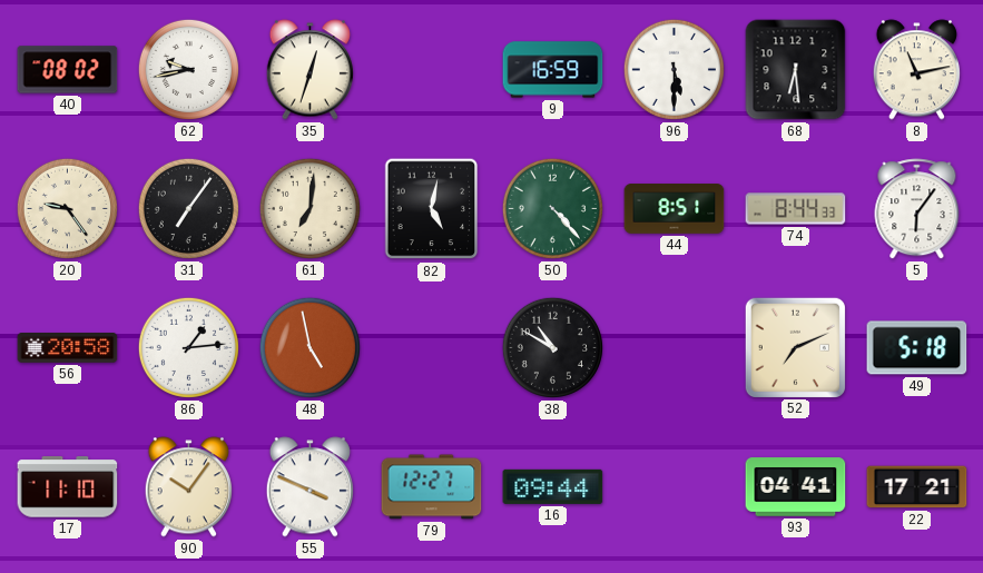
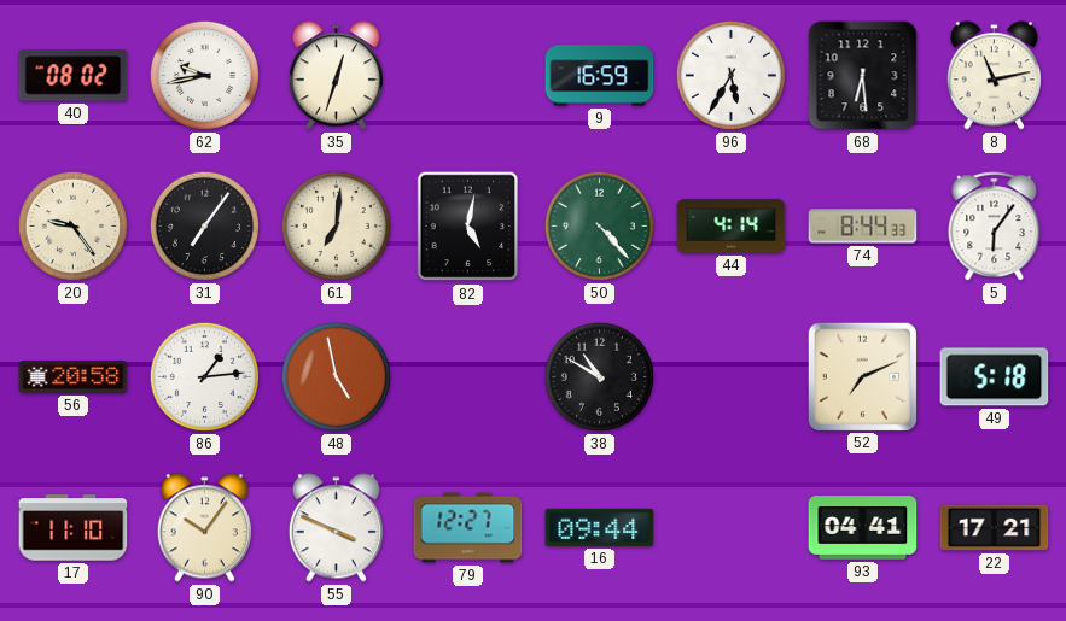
96: 5:30 -> 5:35 (730, 75)
44: 8:51 -> 4:14 (732, 227)
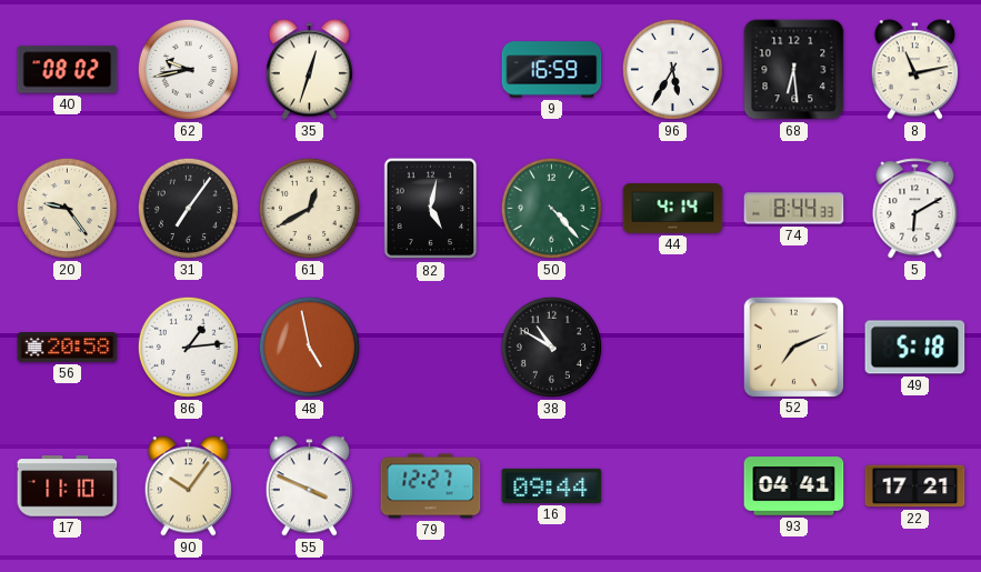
61: 7:01 -> 12:40 (309, 208)
5: 6:06 -> 6:10 (915, 209)
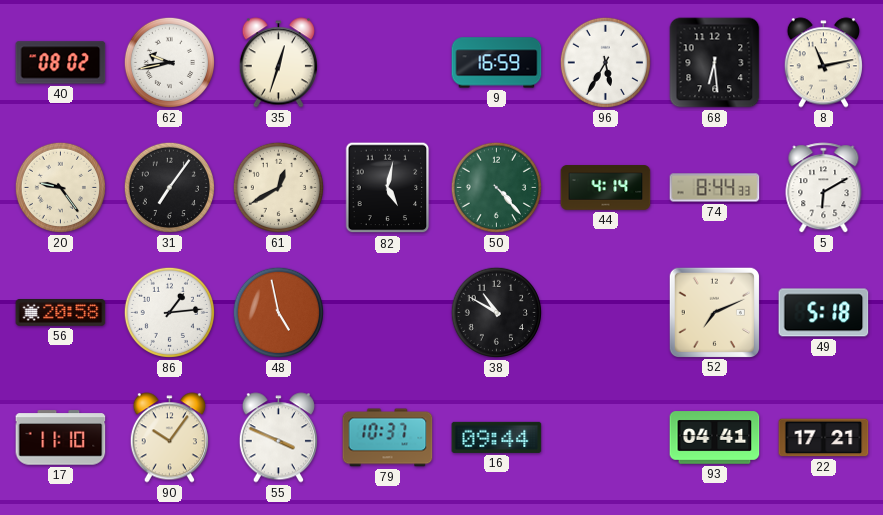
79: 12:27 -> 10:37 (388, 438)
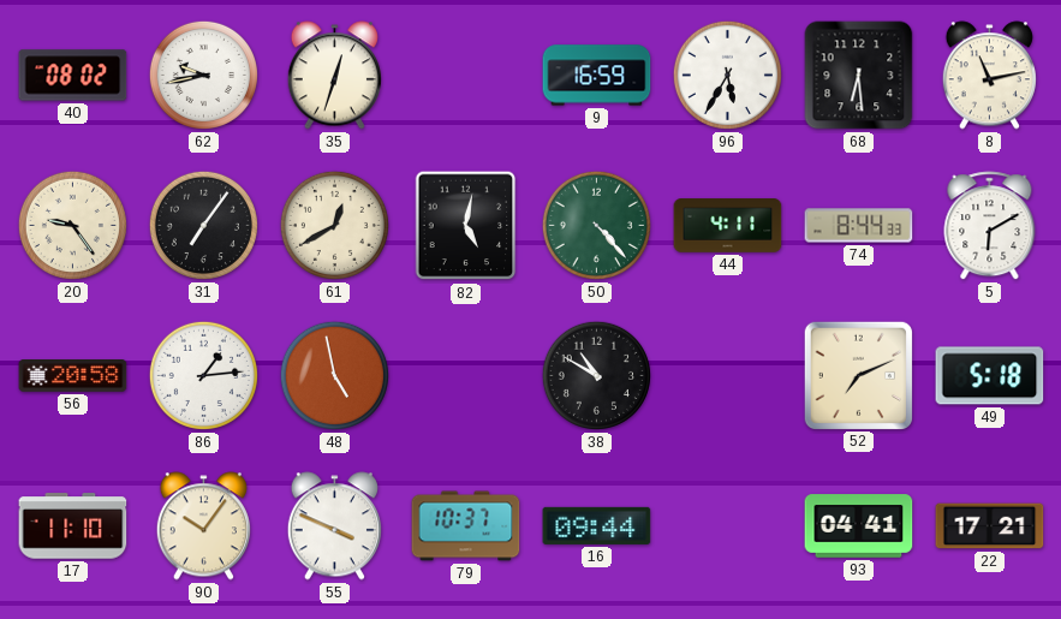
44: 4:14 -> 4:11 (728, 226)
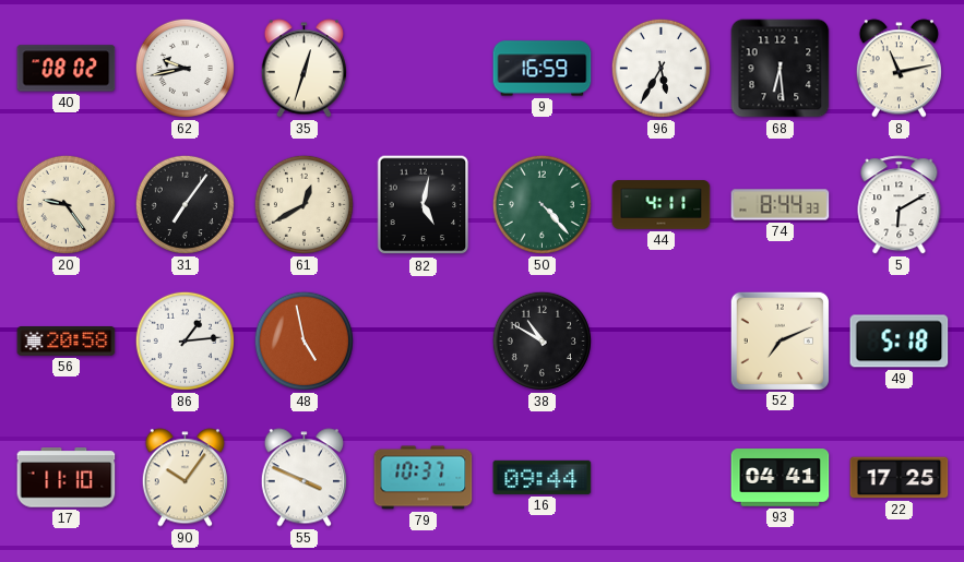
22: 17:21 -> 17:25 (900, 478)
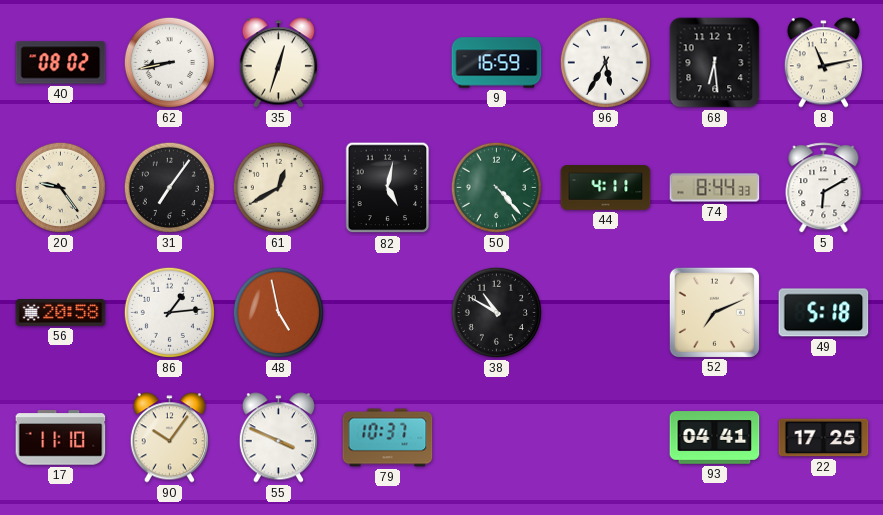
62: 9:43 -> 8:43 (169, 62)
16: 09:44 -> none (543, 477)
